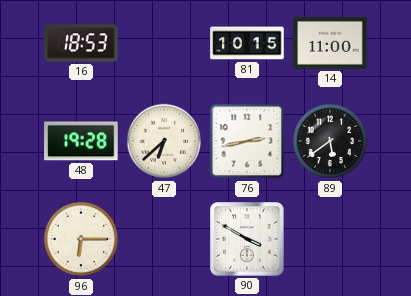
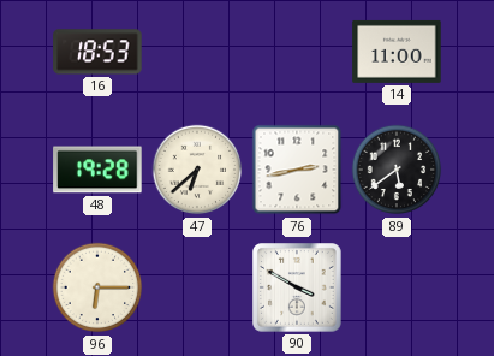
81: 10:15 -> none (247, 43)
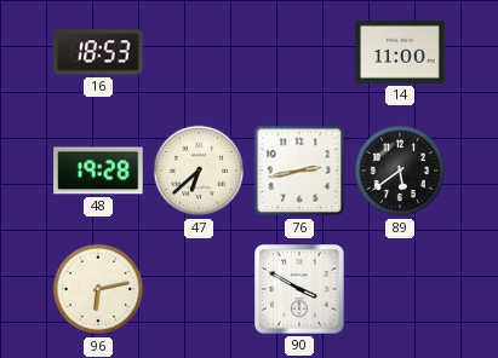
96: 6:15 -> 6:13 (98, 289)
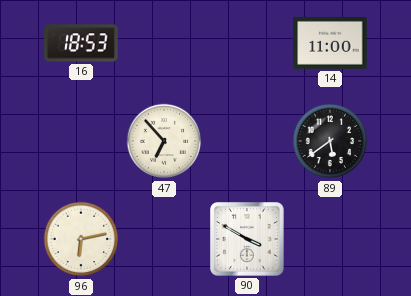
48: 19:28 -> none (98, 171)
47: 6:38 -> 6:53 (164, 141)
76: 2:43 -> none (299, 171)
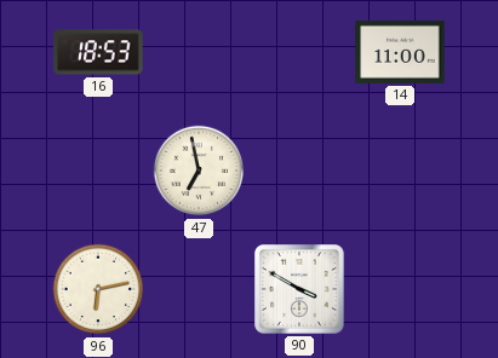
47: 6:53 -> 6:58 (199, 171)
89: 5:39 -> none (330, 141)
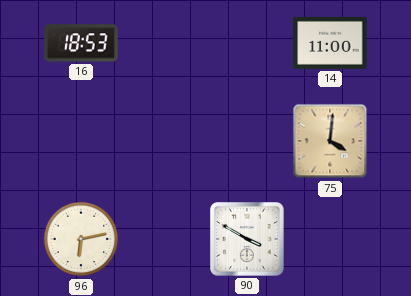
47: 6:58 -> none (199, 171)
75: none -> 4:01 (330, 141)
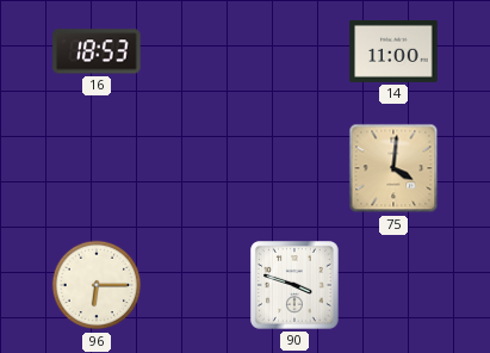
96: 6:13 -> 6:15 (97, 285)
90: 3:50 -> 3:48 (296, 286)
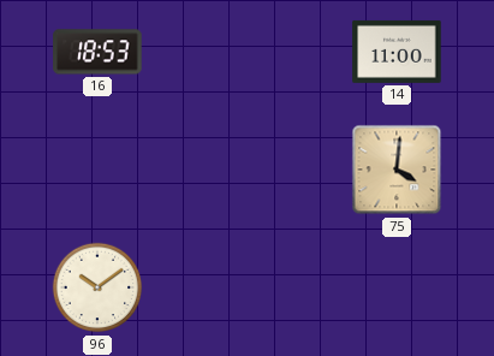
96: 6:15 -> 10:09 (97, 287)
90: 3:48 -> none (296, 286)
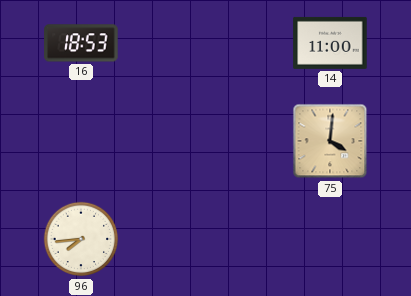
96: 10:09 -> 7:44 (81, 239)
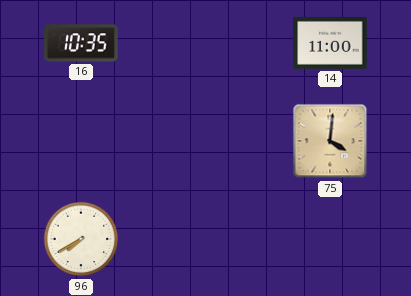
16: 18:53 -> 10:35 (81, 43)
96: 7:44 -> 7:40 (81, 239)
